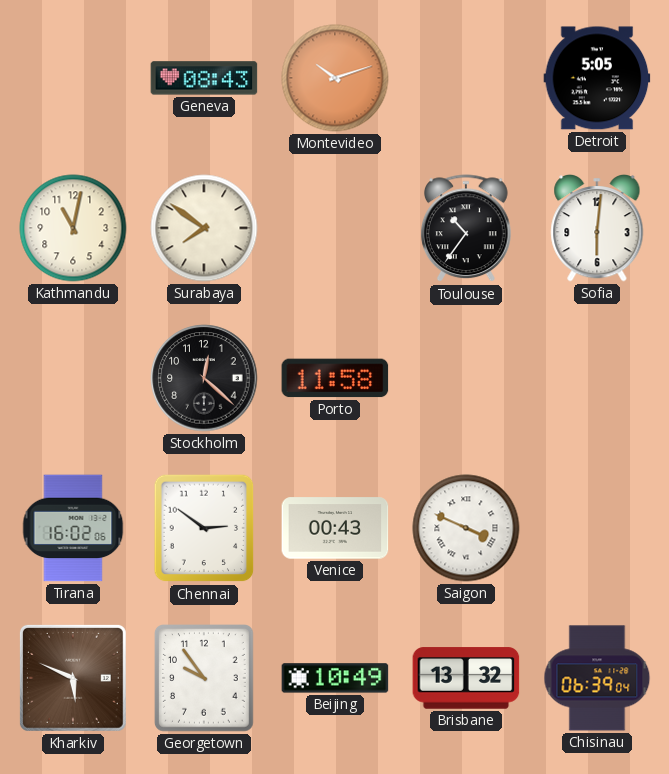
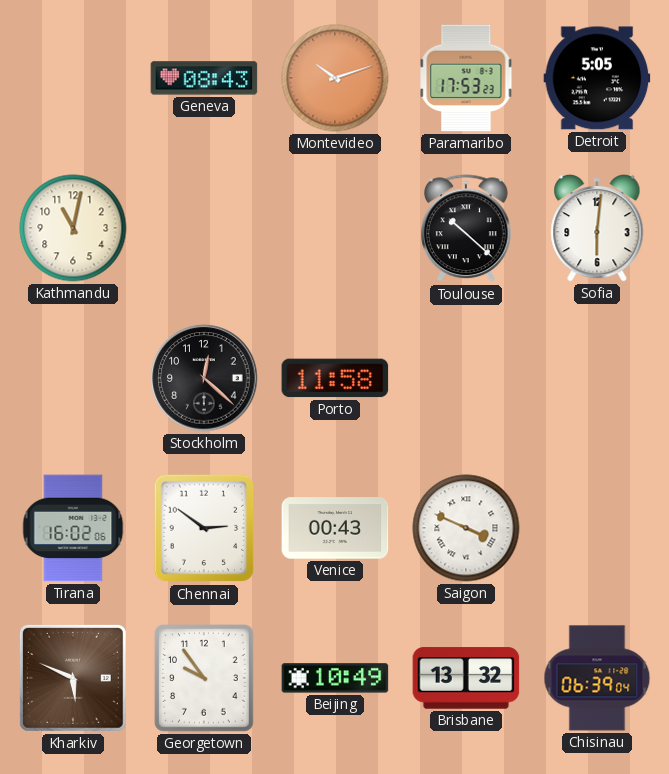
Paramaribo: none -> 17:53 (466, 78)
Surabaya: 7:51 -> none (204, 228)
Toulouse: 10:36 -> 10:22 (467, 229)
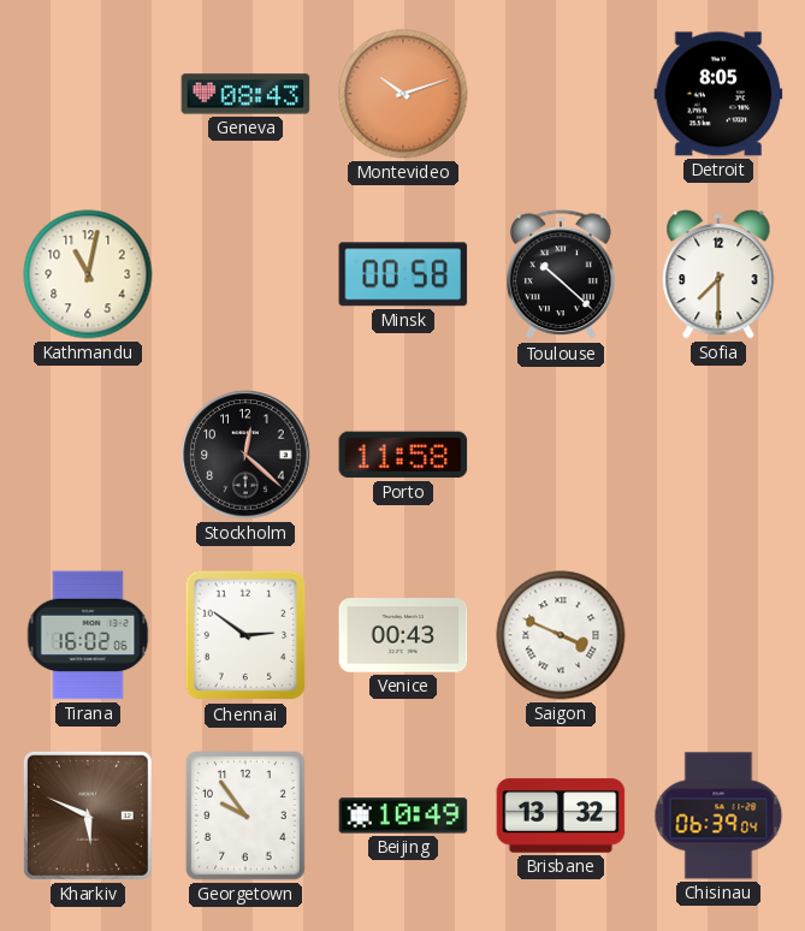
Paramaribo: 17:53 -> none (466, 78)
Detroit: 5:05 -> 8:05 (718, 94)
Minsk: none -> 00:58 (403, 274)
Sofia: 6:01 -> 7:30 (718, 274)
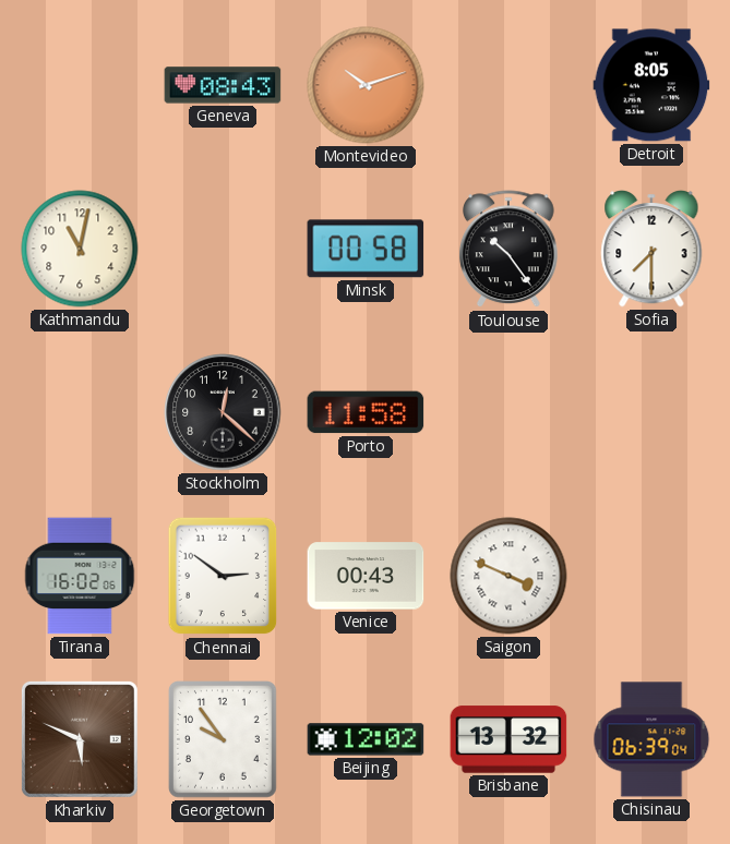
Toulouse: 10:22 -> 10:24 (510, 250)
Beijing: 10:49 -> 12:02 (366, 739)
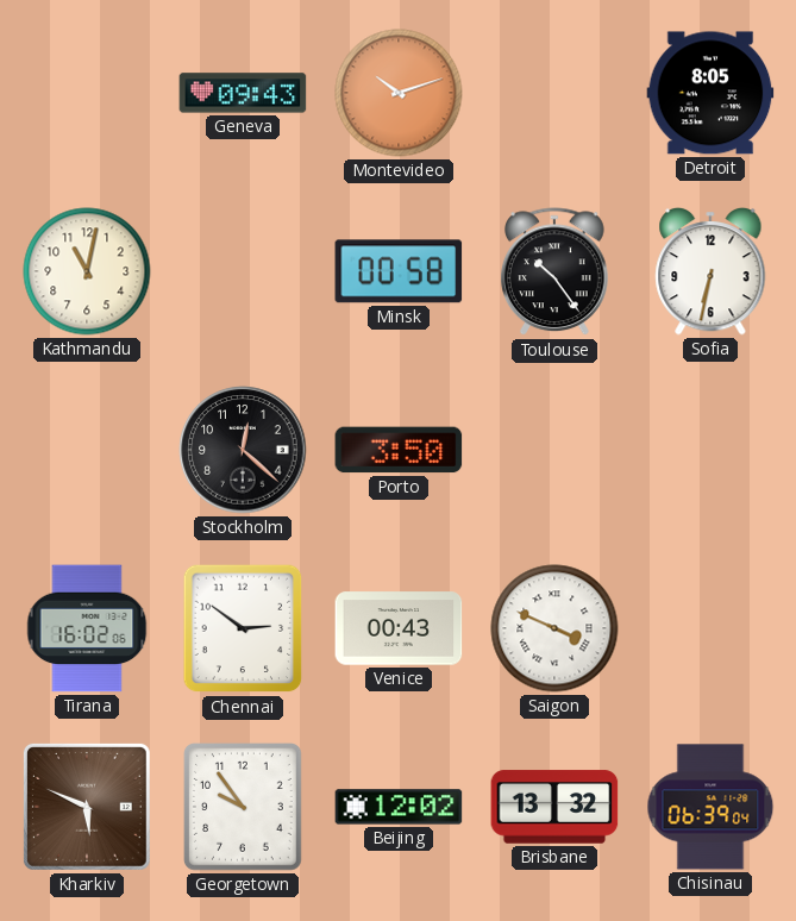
Geneva: 08:43 -> 09:43 (243, 93)
Sofia: 7:30 -> 6:32 (710, 271)
Porto: 11:58 -> 3:50 (399, 450)
